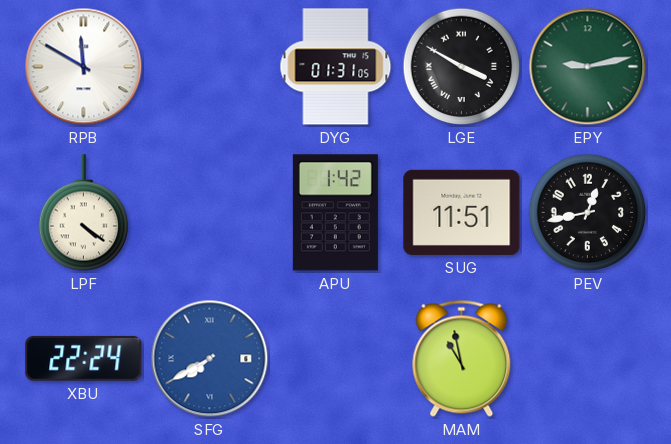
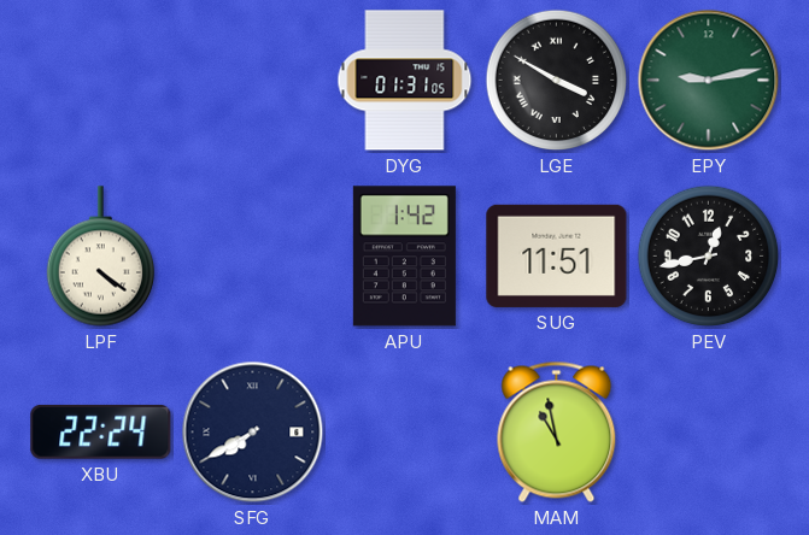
RPB: 11:50 -> none (84, 67)
SFG dial: blue -> navy (253, 433)
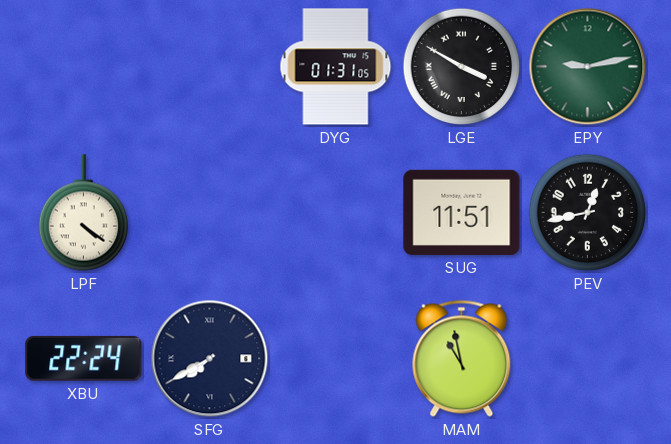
APU: 1:42 -> none (404, 257)
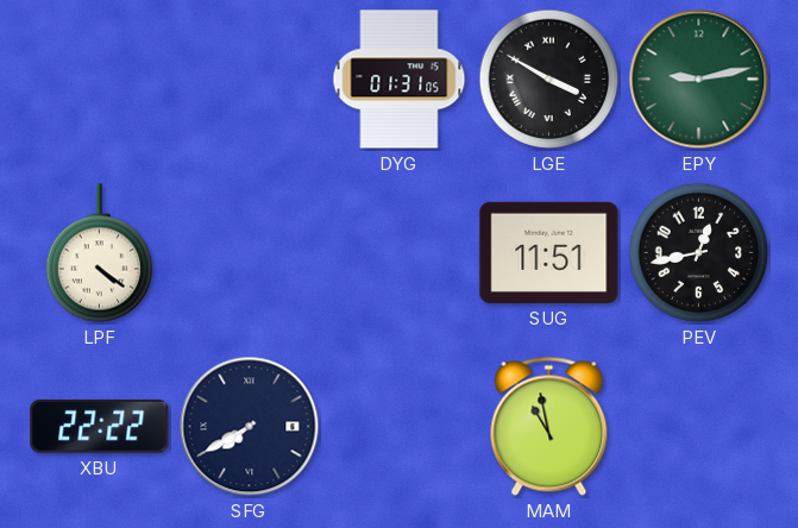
XBU: 22:24 -> 22:22 (100, 426)
